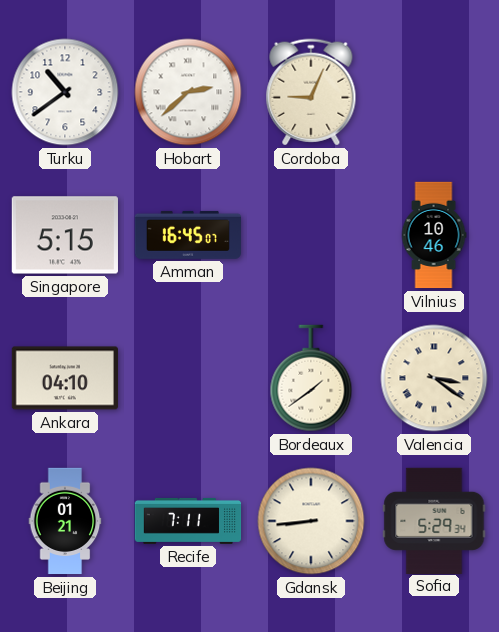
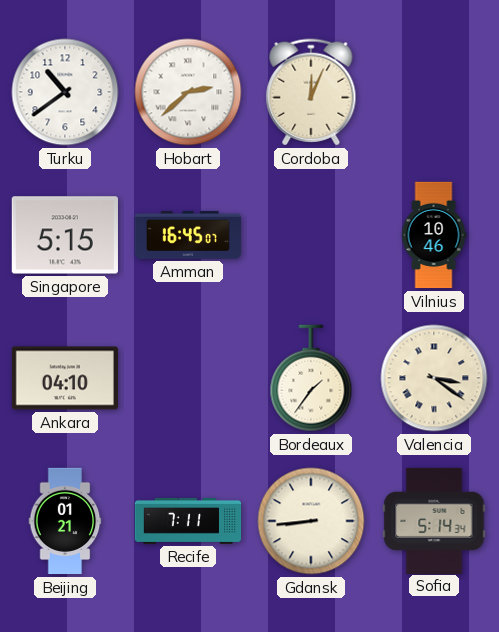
Cordoba: 9:04 -> 12:04 (311, 92)
Bordeaux: 1:39 -> 1:36 (311, 378)
Sofia: 5:29 -> 5:14 (434, 520)
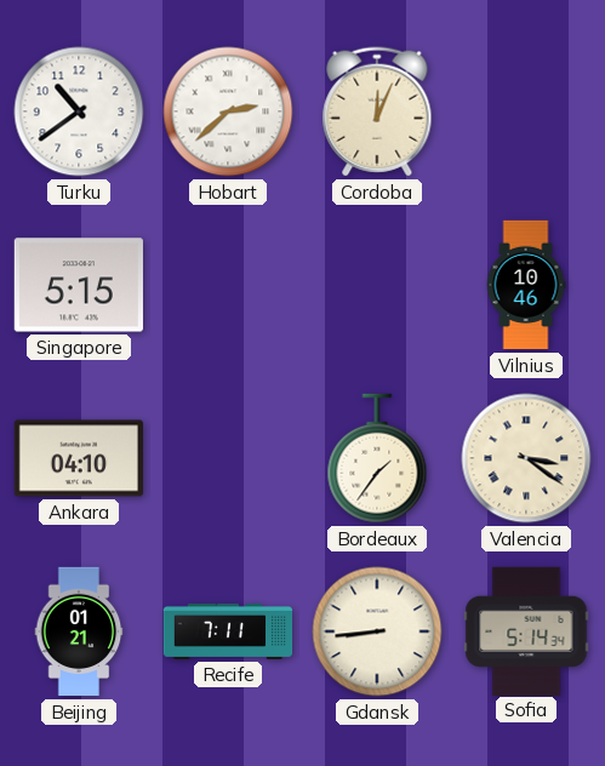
Amman: 16:45 -> none (187, 235)
